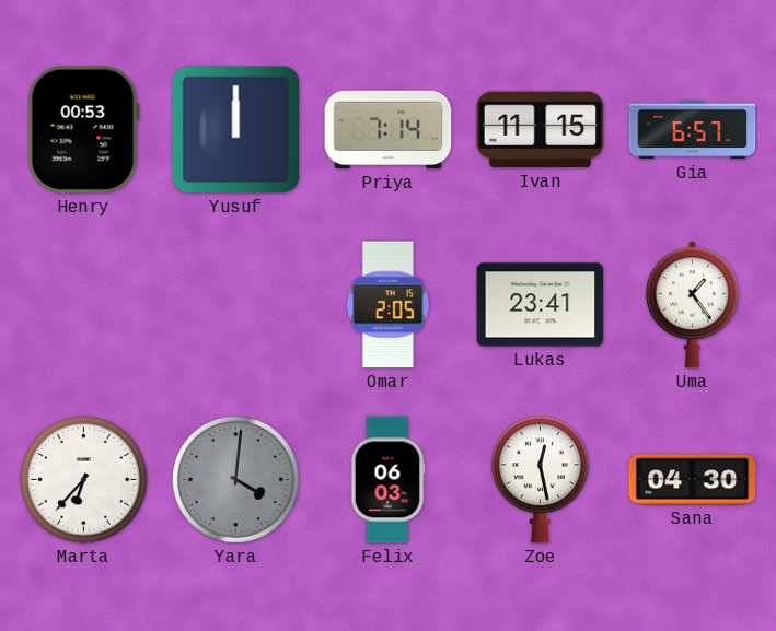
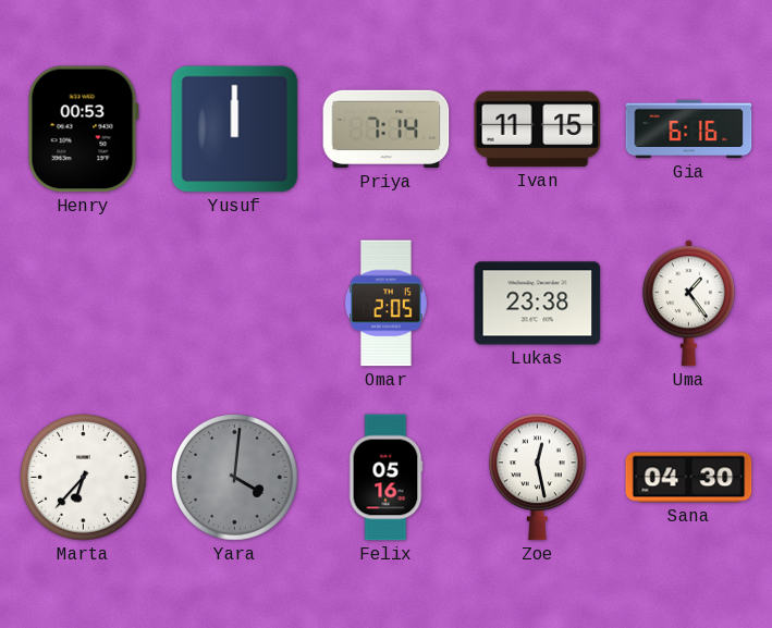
Gia: 6:57 -> 6:16 (689, 130)
Lukas: 23:41 -> 23:38 (538, 304)
Felix: 06:03 -> 05:16 (385, 478)
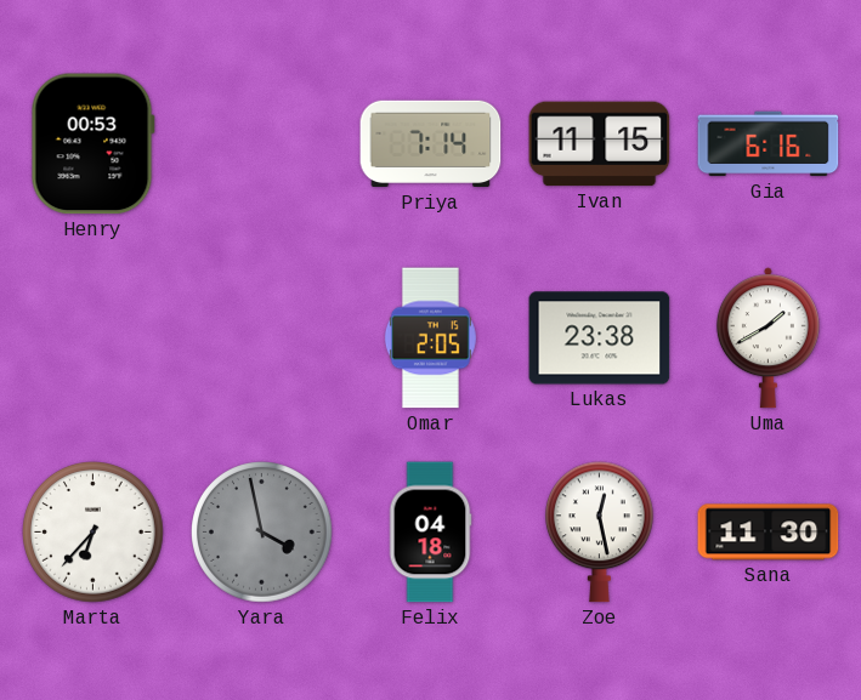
Yusuf: 12:00 -> none (235, 130)
Uma: 1:24 -> 1:40 (767, 338)
Yara: 4:01 -> 3:58 (262, 533)
Felix: 05:16 -> 04:18 (430, 533)
Sana: 04:30 -> 11:30 (769, 533)
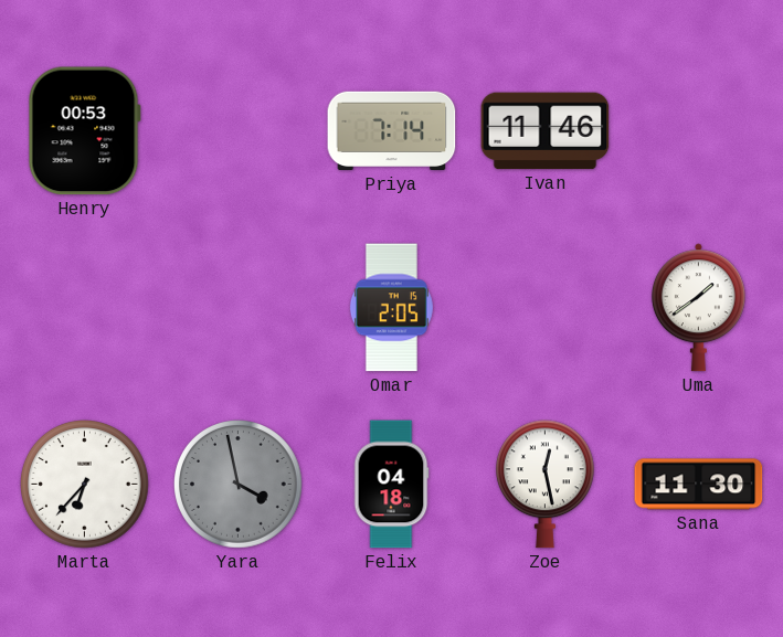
Ivan: 11:15 -> 11:46 (546, 131)
Gia: 6:16 -> none (769, 144)
Lukas: 23:38 -> none (600, 338)
Uma: 1:40 -> 1:39 (698, 308)
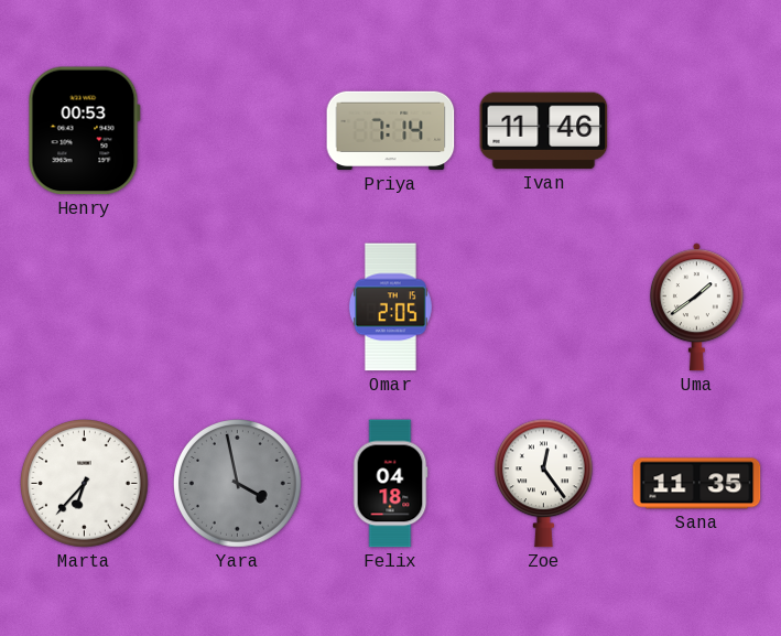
Zoe: 12:28 -> 12:24 (543, 484)
Sana: 11:30 -> 11:35 (697, 484)
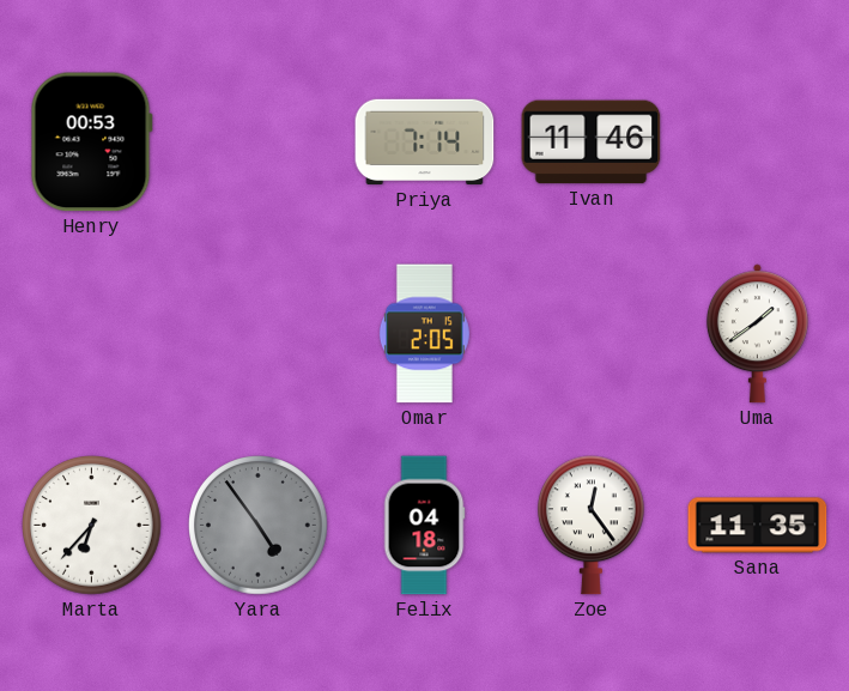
Yara: 3:58 -> 4:54 (259, 526)
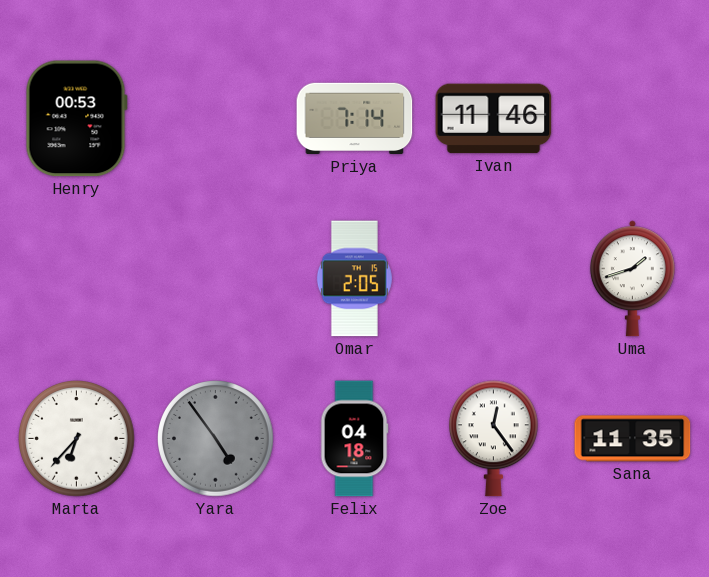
Uma: 1:39 -> 1:42 (632, 279)
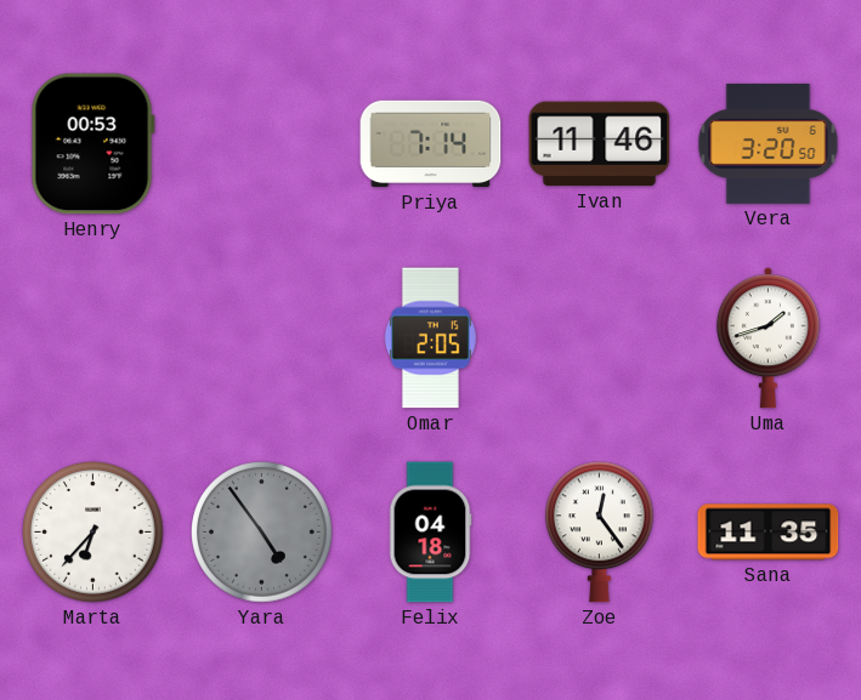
Vera: none -> 3:20 (769, 143)
